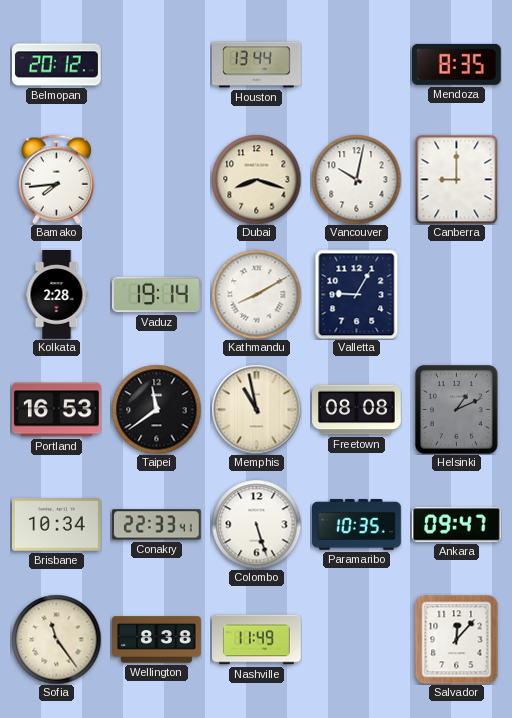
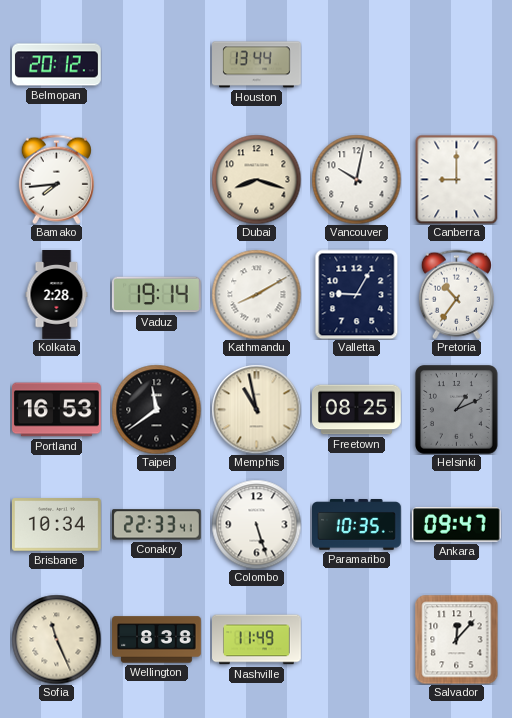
Mendoza: 8:35 -> none (456, 64)
Pretoria: none -> 10:36 (456, 294)
Freetown: 08:08 -> 08:25 (357, 410)
Sofia: 11:24 -> 11:26 (56, 639)
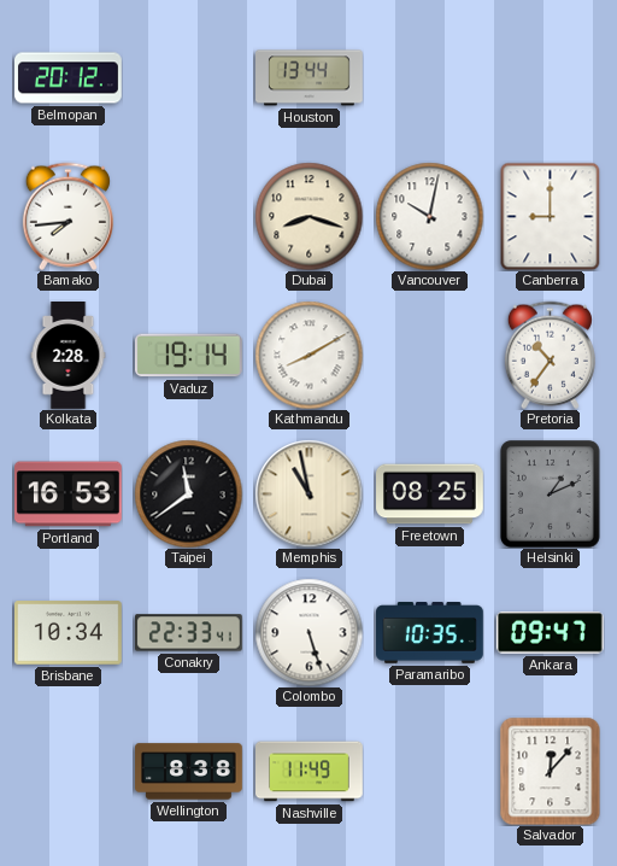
Valletta: 9:05 -> none (357, 294)
Sofia: 11:26 -> none (56, 639)
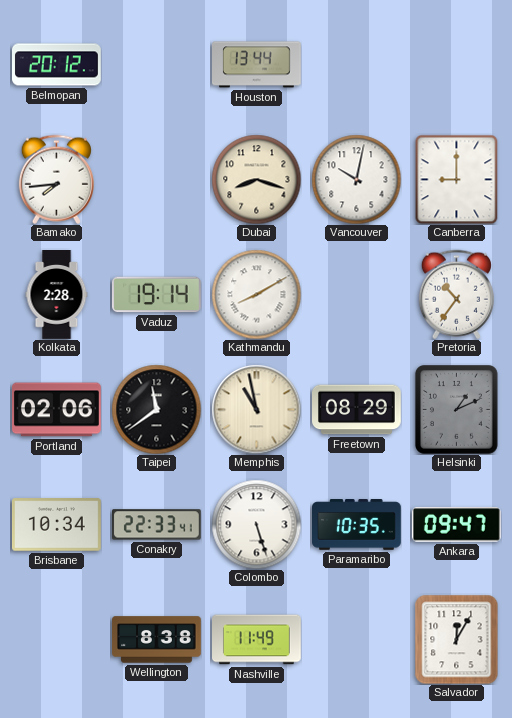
Portland: 16:53 -> 02:06 (57, 410)
Freetown: 08:25 -> 08:29 (357, 410)
Salvador: 12:07 -> 12:05 (457, 639)
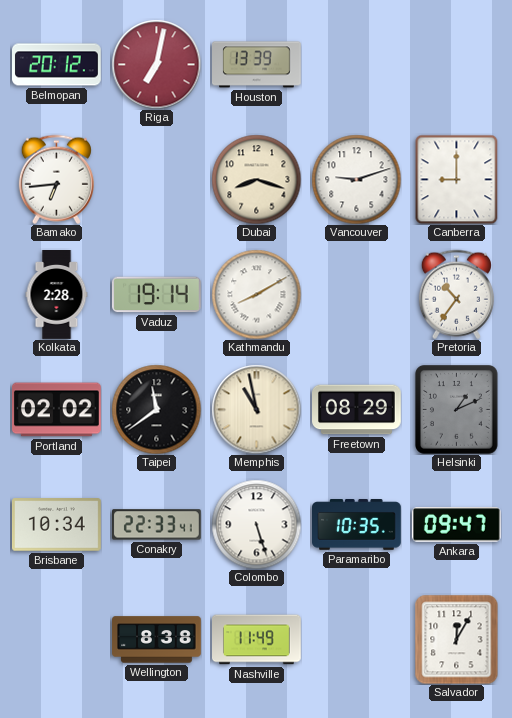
Riga: none -> 7:02 (156, 64)
Houston: 13:44 -> 13:39 (257, 65)
Bamako: 7:44 -> 6:44 (56, 179)
Vancouver: 10:02 -> 9:12 (356, 179)
Portland: 02:06 -> 02:02 (57, 410)
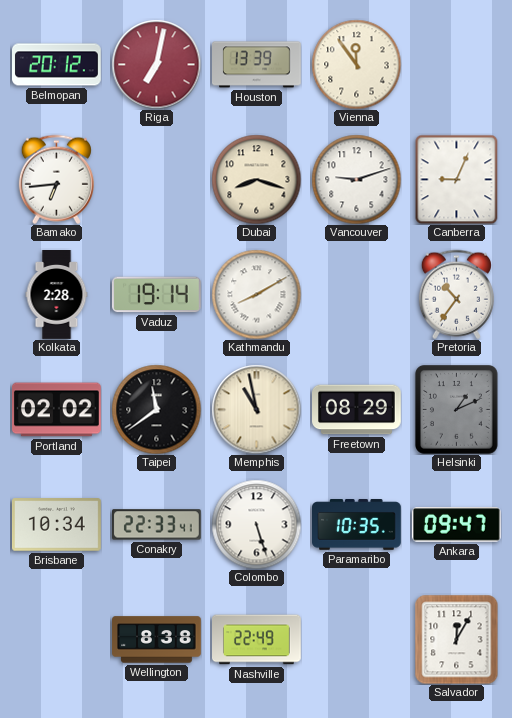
Vienna: none -> 11:54 (356, 64)
Canberra: 9:00 -> 9:04 (457, 179)
Nashville: 11:49 -> 22:49 (257, 640)
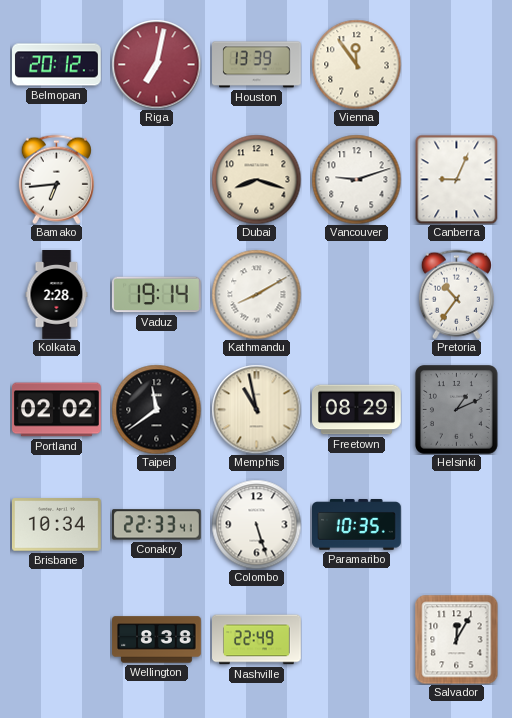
Ankara: 09:47 -> none (456, 525)
